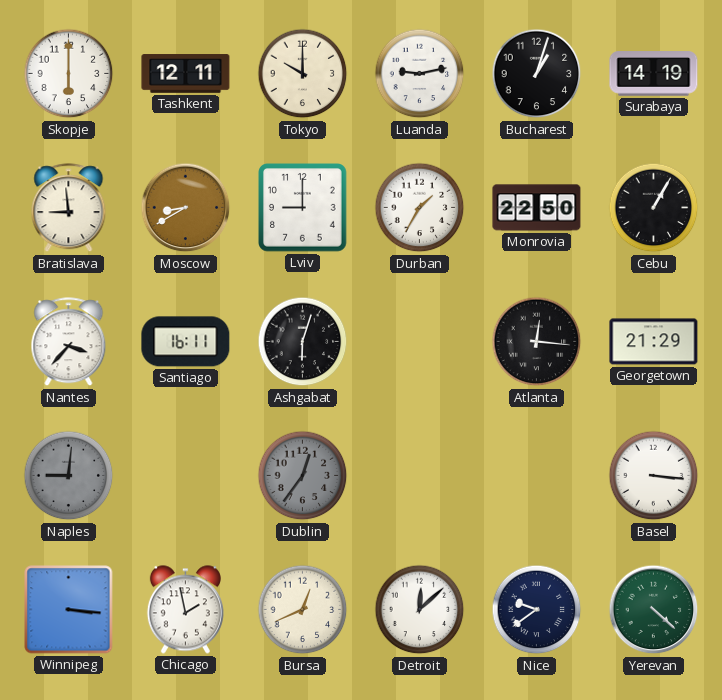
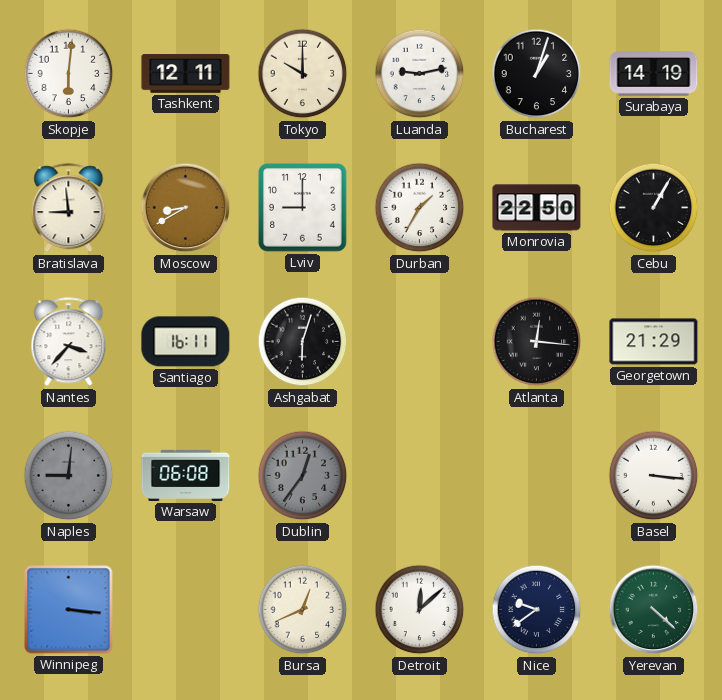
Skopje: 6:00 -> 6:01 (69, 74)
Warsaw: none -> 06:08 (186, 475)
Chicago: 1:58 -> none (185, 610)
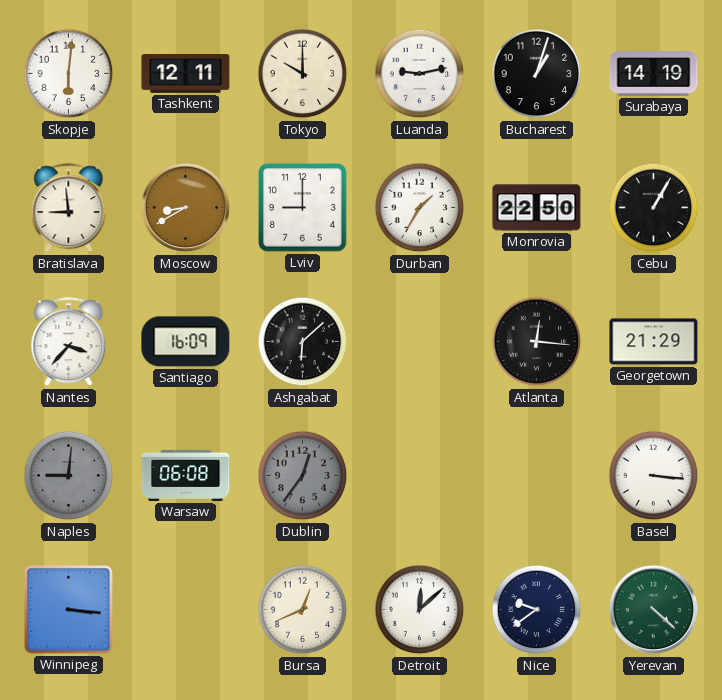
Santiago: 16:11 -> 16:09 (186, 342)
Ashgabat: 6:03 -> 6:08 (303, 342)
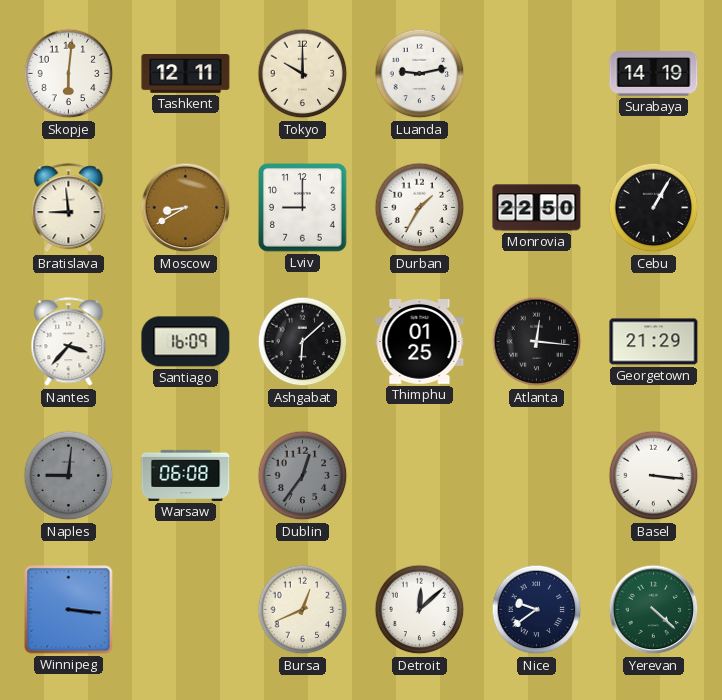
Bucharest: 1:03 -> none (537, 74)
Thimphu: none -> 01:25 (420, 342)
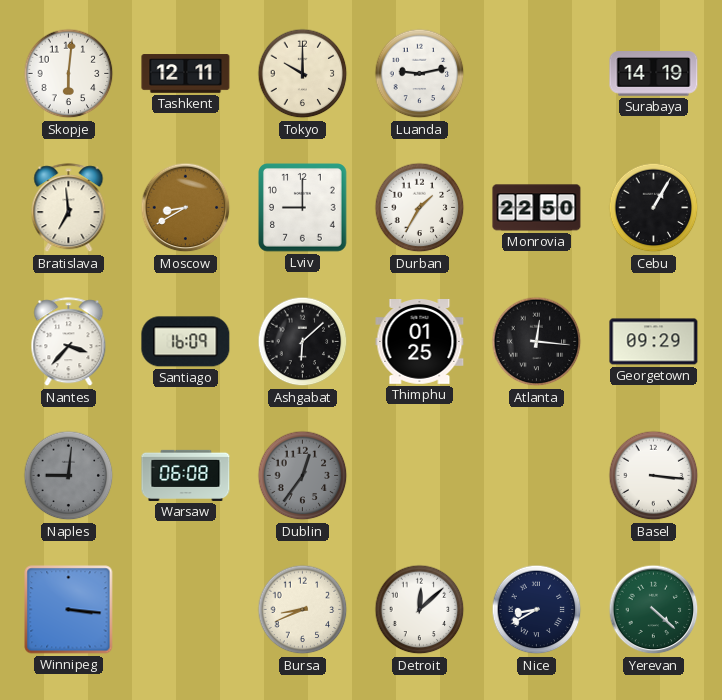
Bratislava: 8:59 -> 6:59 (69, 208)
Georgetown: 21:29 -> 09:29 (654, 342)
Bursa: 12:41 -> 8:41 (303, 610)
Nice: 9:39 -> 8:40 (537, 610)
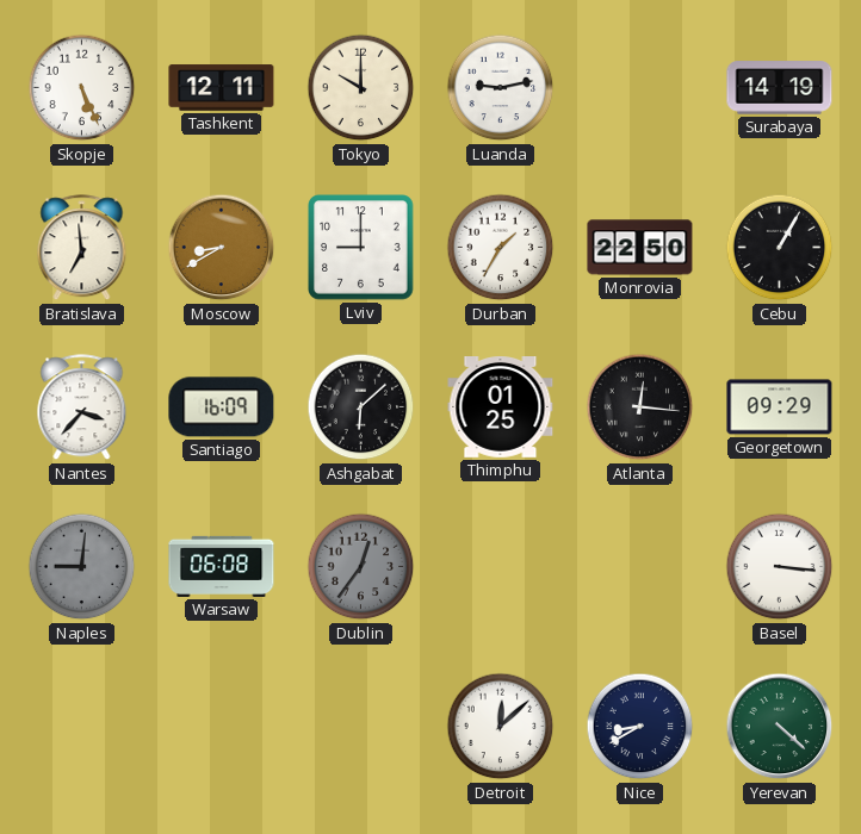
Skopje: 6:01 -> 5:26 (82, 88)
Winnipeg: 3:16 -> none (69, 610)
Bursa: 8:41 -> none (303, 610)
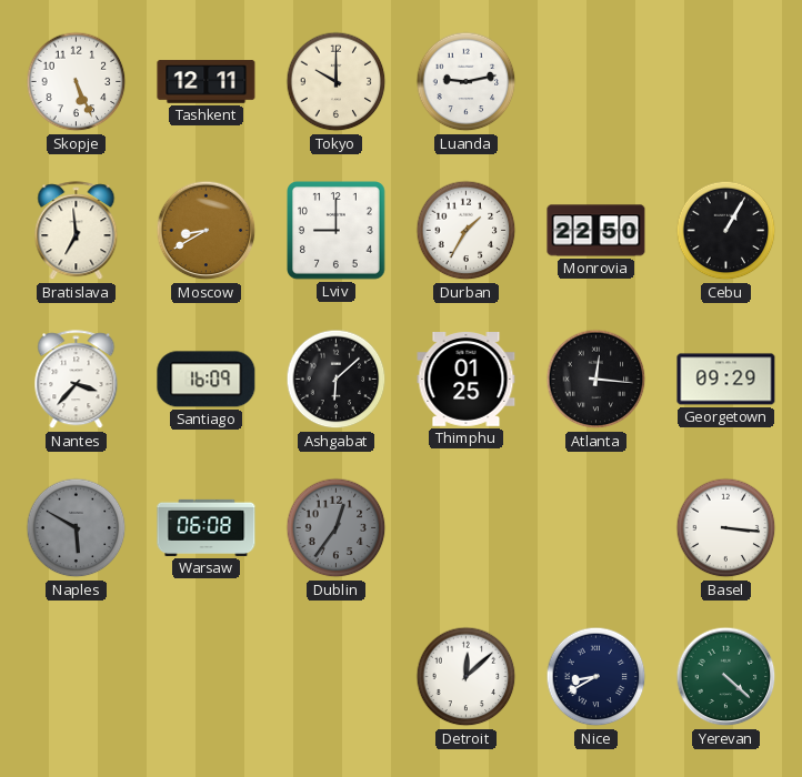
Surabaya: 14:19 -> none (780, 88)
Naples: 9:01 -> 5:50 (77, 528)
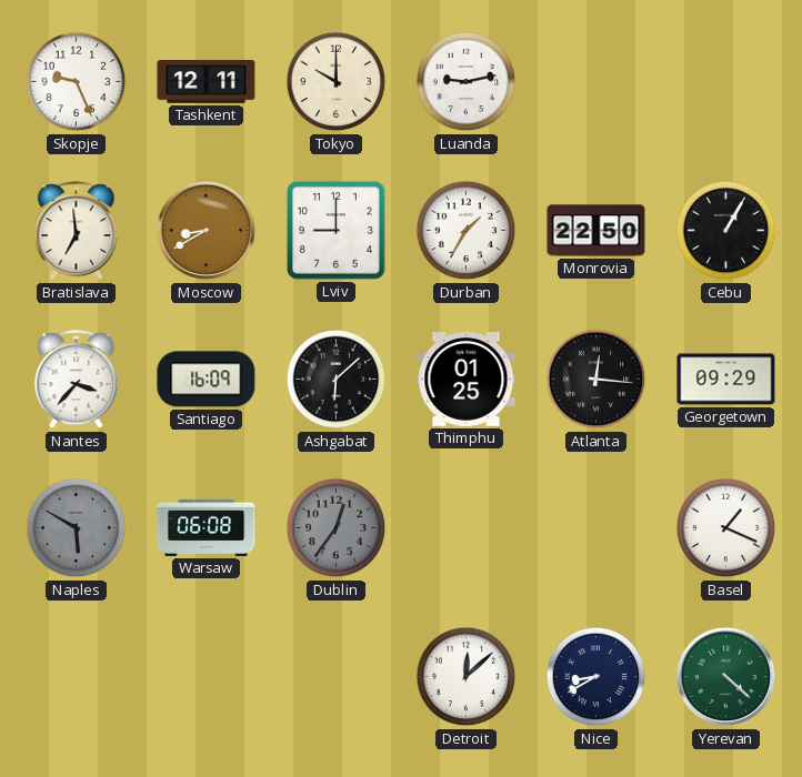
Skopje: 5:26 -> 9:26 (77, 82)
Basel: 3:16 -> 1:19 (726, 528)
